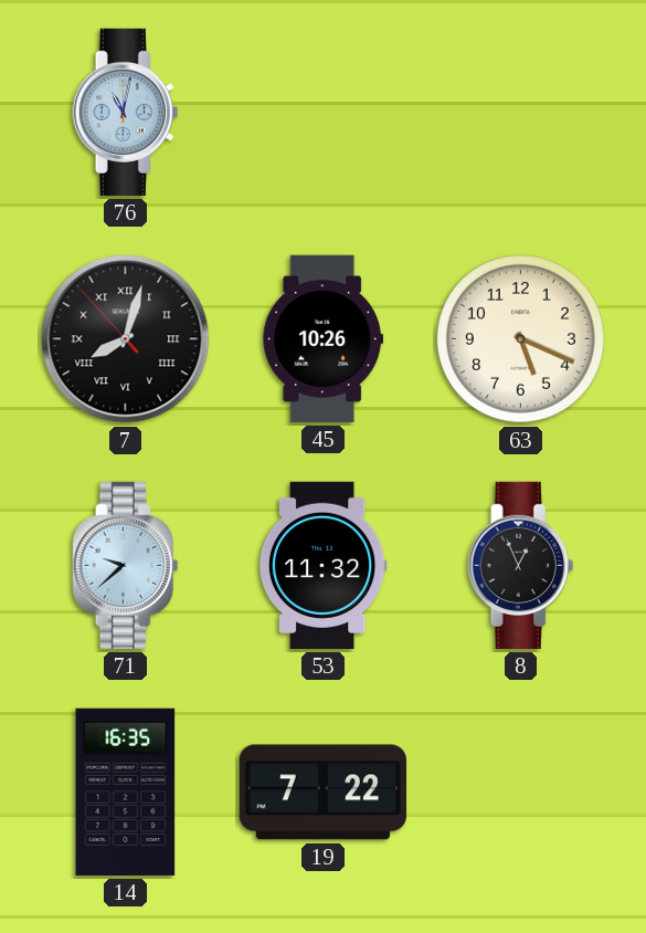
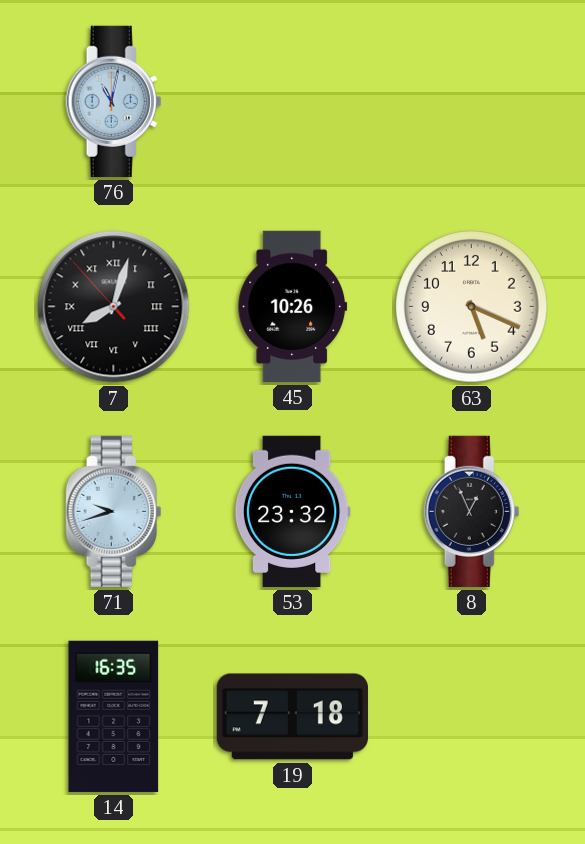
71: 9:38 -> 9:42 (114, 511)
53: 11:32 -> 23:32 (292, 511)
19: 7:22 -> 7:18 (292, 717)
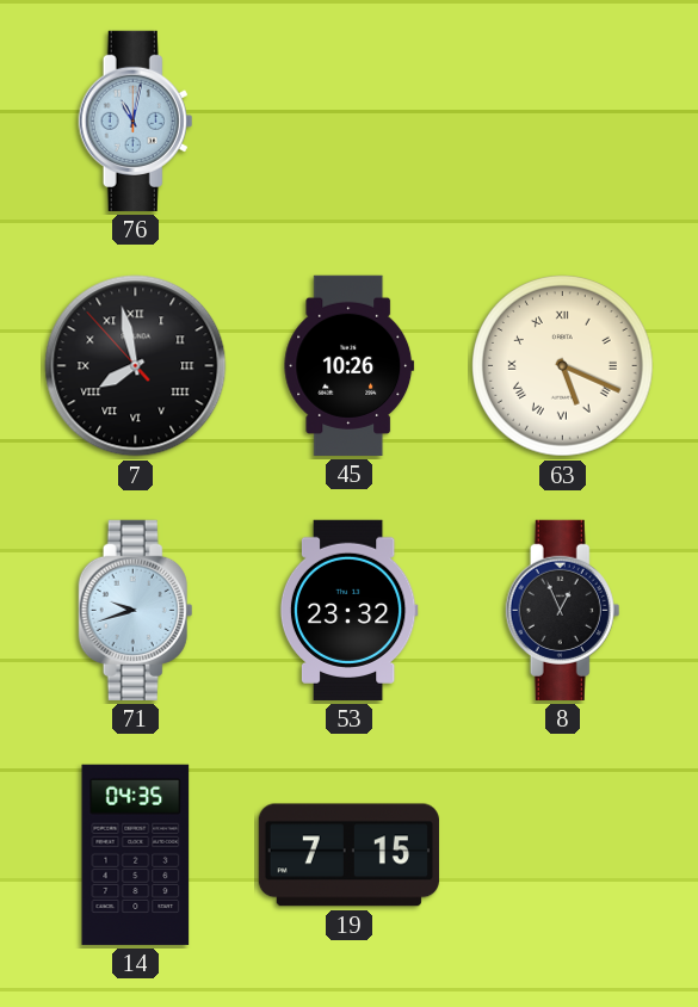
7: 8:02 -> 7:57 (136, 366)
63 numerals: Arabic -> Roman (563, 366)
14: 16:35 -> 04:35 (136, 854)
19: 7:18 -> 7:15 (348, 855)
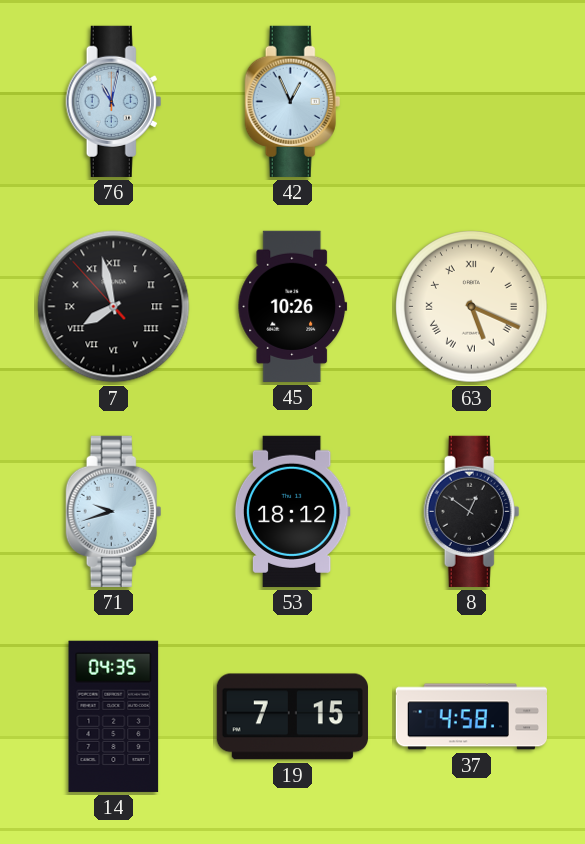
42: none -> 12:56 (293, 101)
53: 23:32 -> 18:12 (292, 511)
8: 12:56 -> 12:51 (472, 511)
37: none -> 4:58 (471, 717)
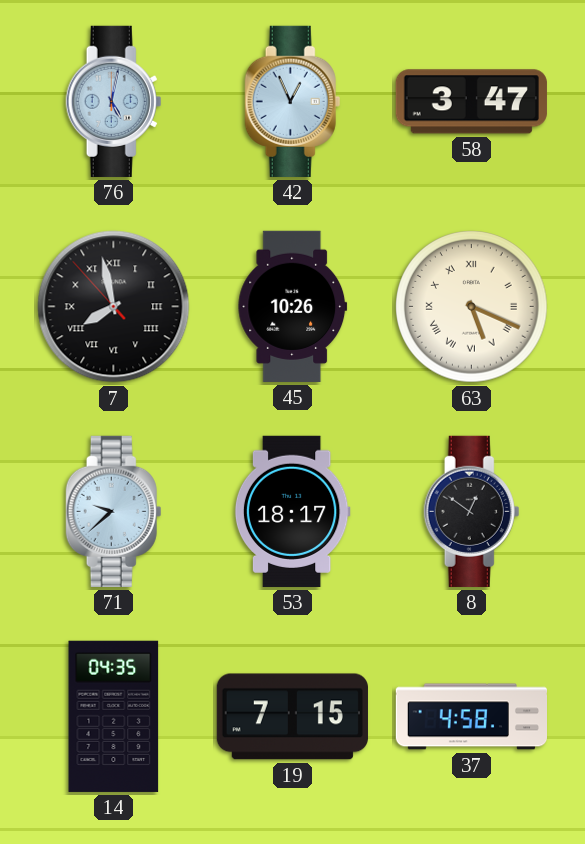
76: 11:02 -> 5:02 (114, 101)
58: none -> 3:47 (471, 102)
71: 9:42 -> 9:38 (114, 511)
53: 18:12 -> 18:17 (292, 511)
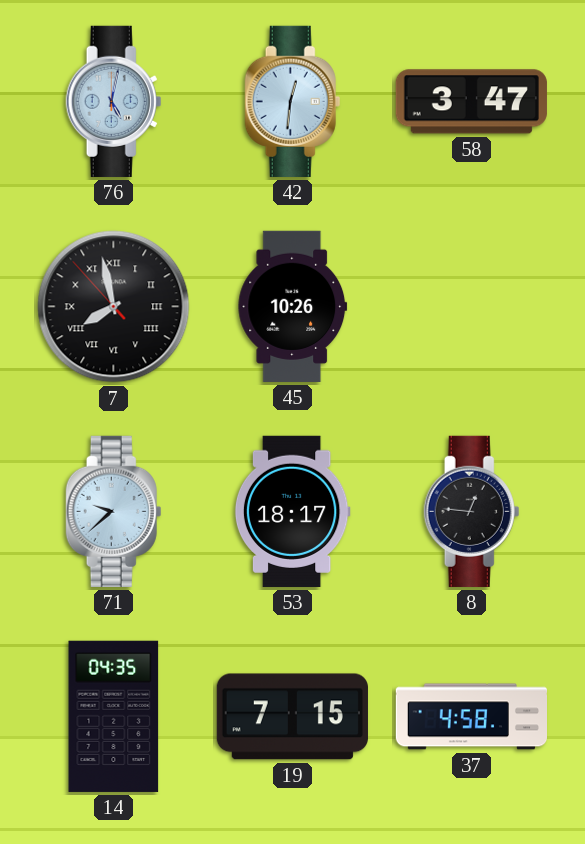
42: 12:56 -> 12:31 (293, 101)
63: 5:19 -> none (472, 307)
8: 12:51 -> 12:46 (472, 511)
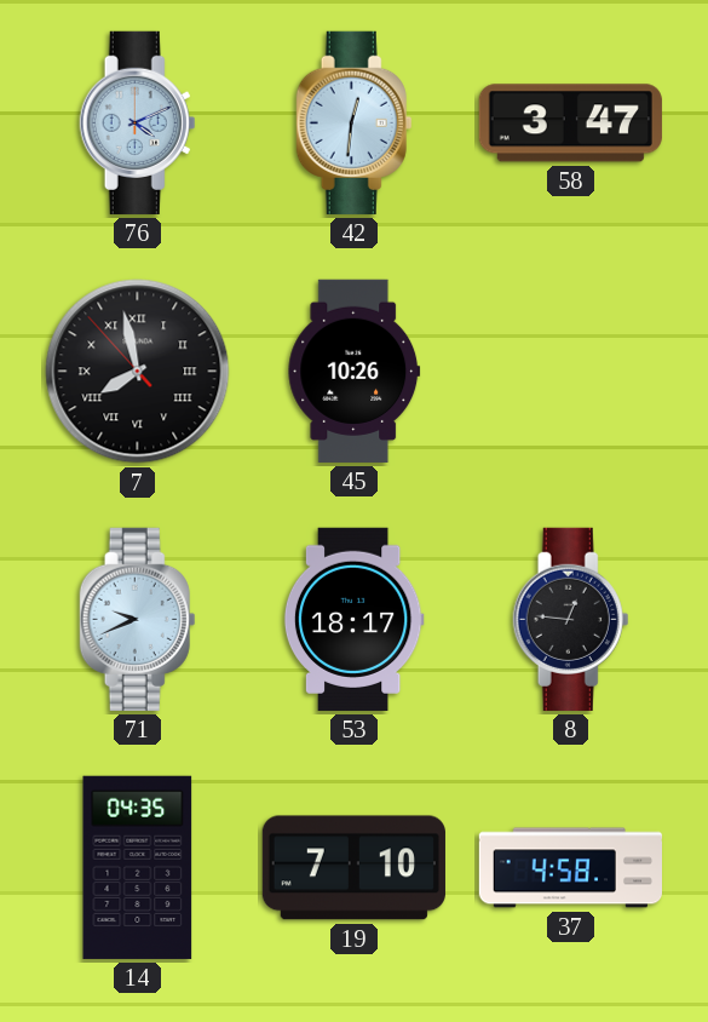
76: 5:02 -> 4:11 (138, 122)
71: 9:38 -> 9:41 (138, 619)
19: 7:15 -> 7:10 (353, 868)
